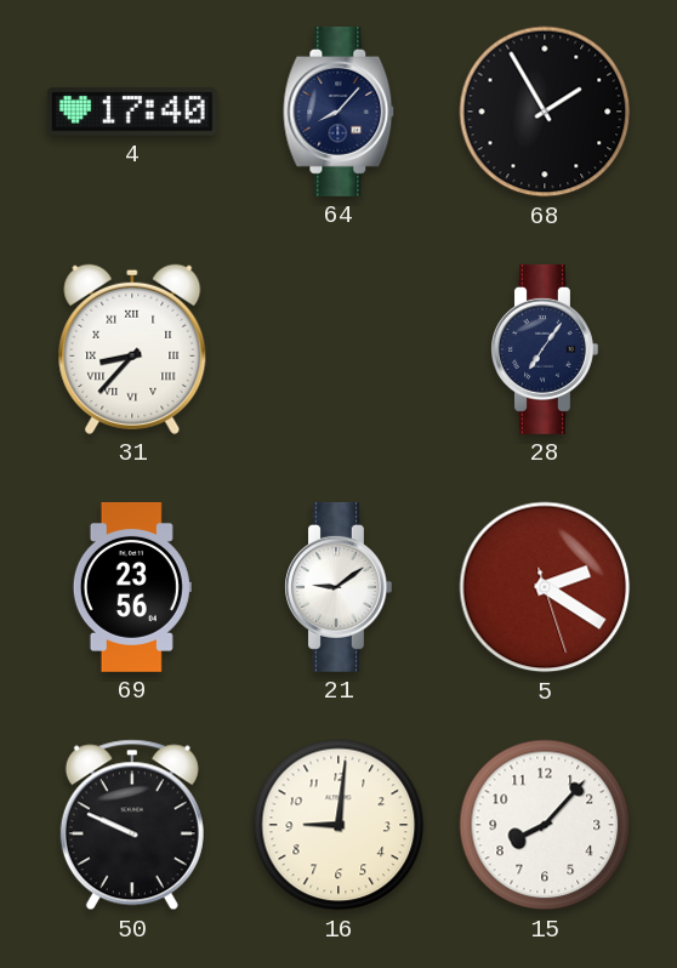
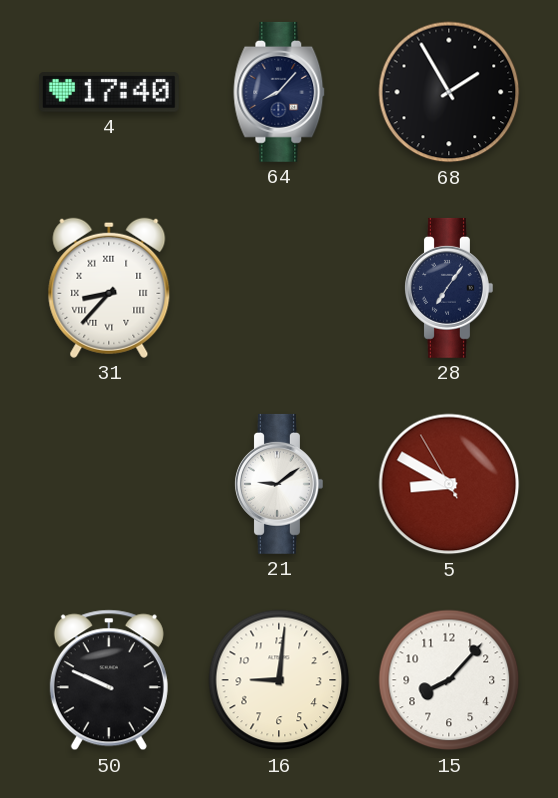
69: 23:56 -> none (132, 587)
5: 2:20 -> 8:49 (449, 484)
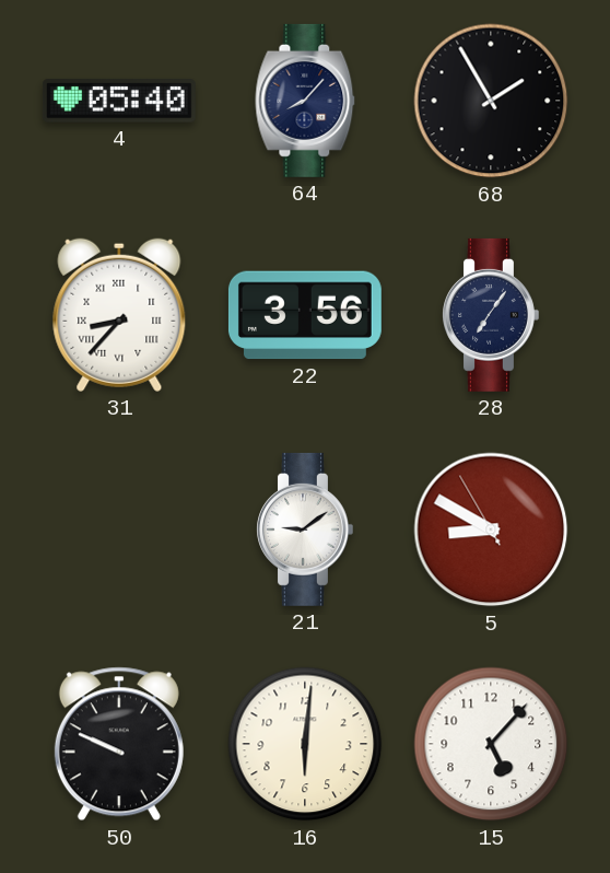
4: 17:40 -> 05:40 (119, 101)
22: none -> 3:56 (305, 315)
16: 9:01 -> 6:01 (305, 744)
15: 8:07 -> 5:07 (491, 744)
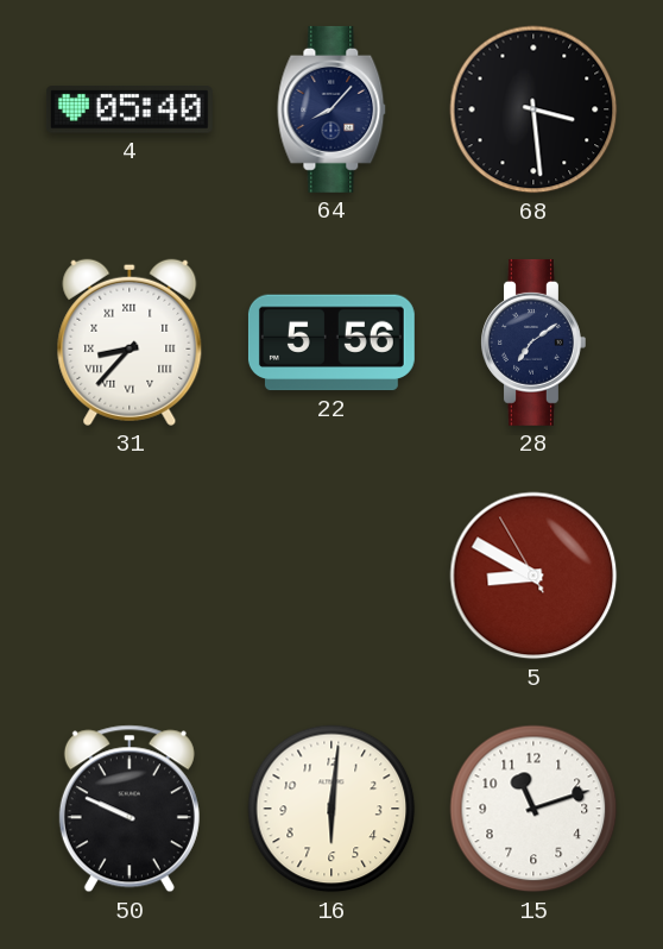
68: 1:55 -> 3:29 (533, 109)
22: 3:56 -> 5:56 (331, 342)
28: 7:06 -> 7:09 (533, 342)
21: 9:09 -> none (305, 529)
15: 5:07 -> 11:12 (533, 809)
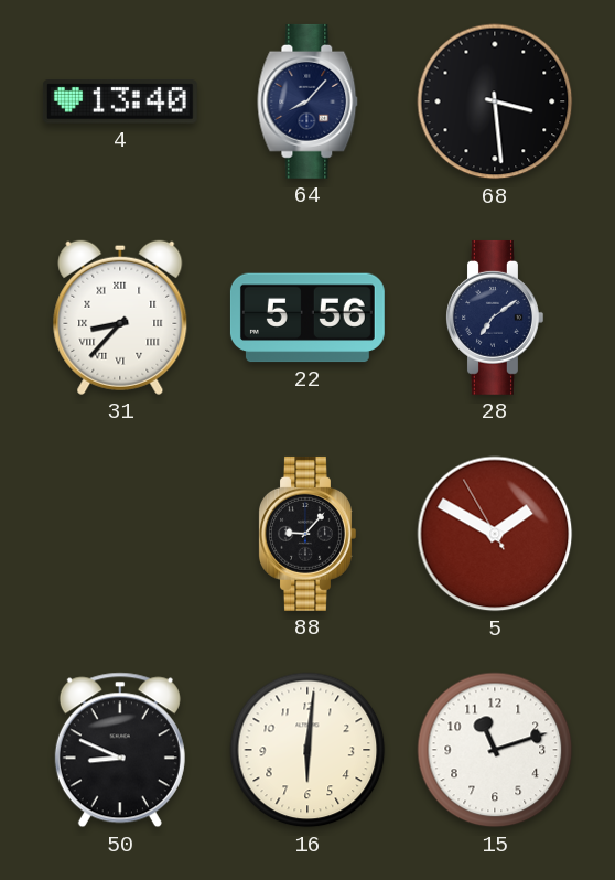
4: 05:40 -> 13:40 (120, 101)
88: none -> 9:07 (307, 534)
5: 8:49 -> 1:49 (495, 534)
50: 9:49 -> 8:49 (120, 750)
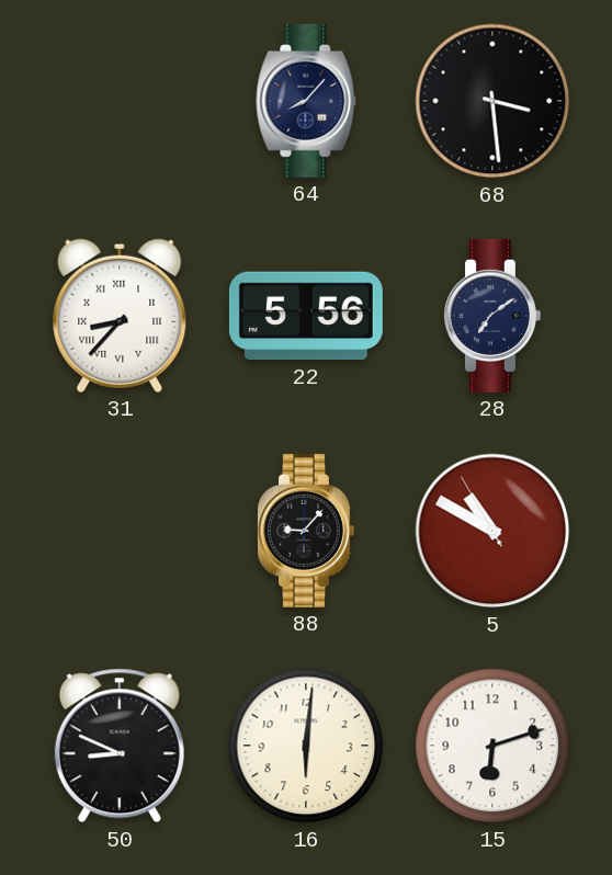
4: 13:40 -> none (120, 101)
5: 1:49 -> 10:49 (492, 531)
15: 11:12 -> 6:12 (492, 746)
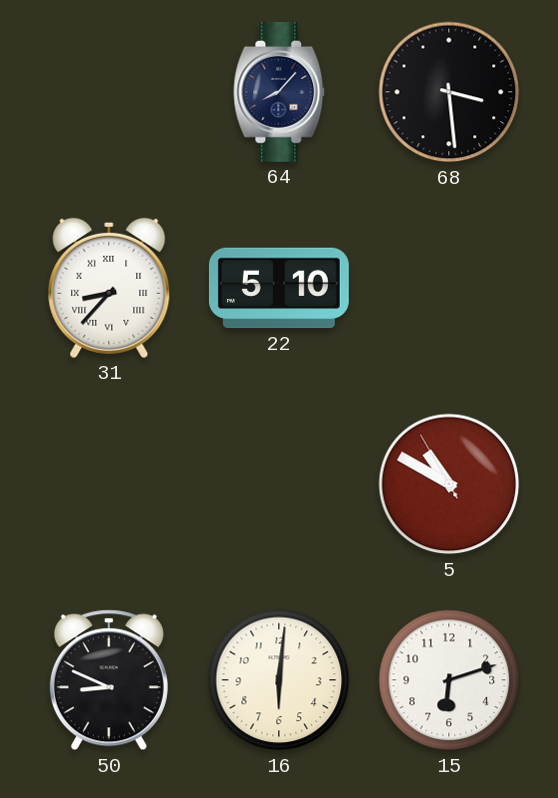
22: 5:56 -> 5:10 (279, 288)
28: 7:09 -> none (492, 316)
88: 9:07 -> none (306, 531)
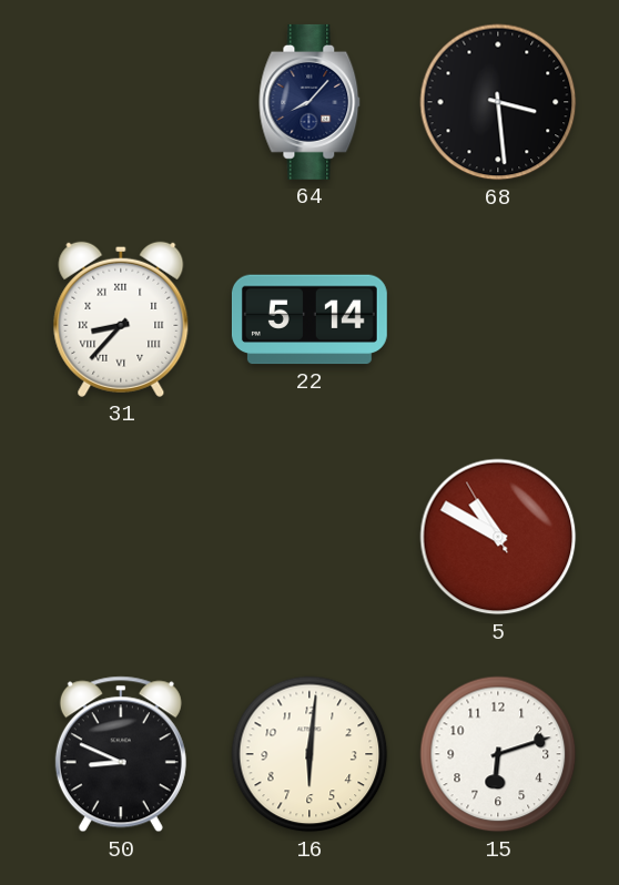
22: 5:10 -> 5:14 (309, 319)
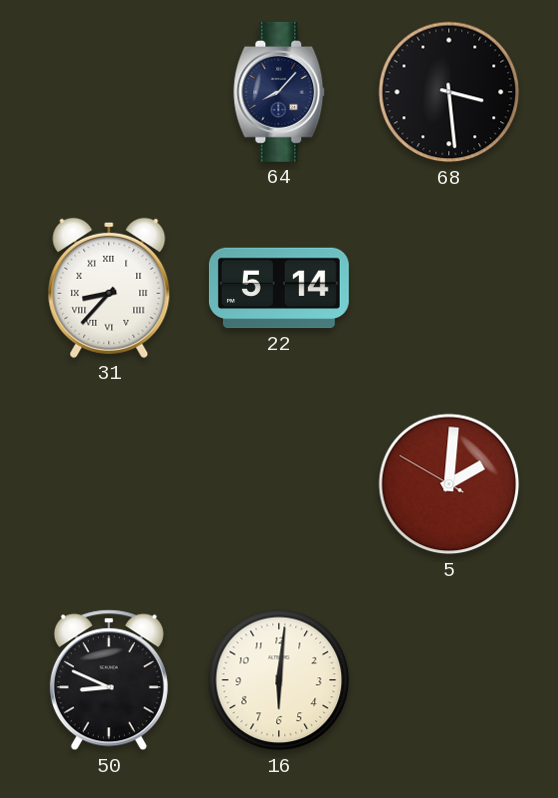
5: 10:49 -> 2:00 (449, 484)
15: 6:12 -> none (498, 754)
